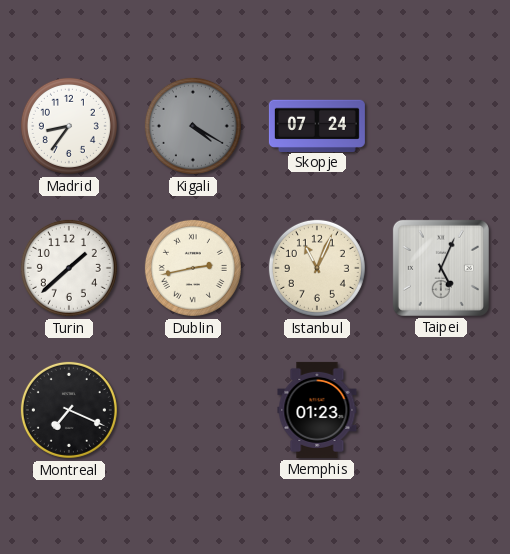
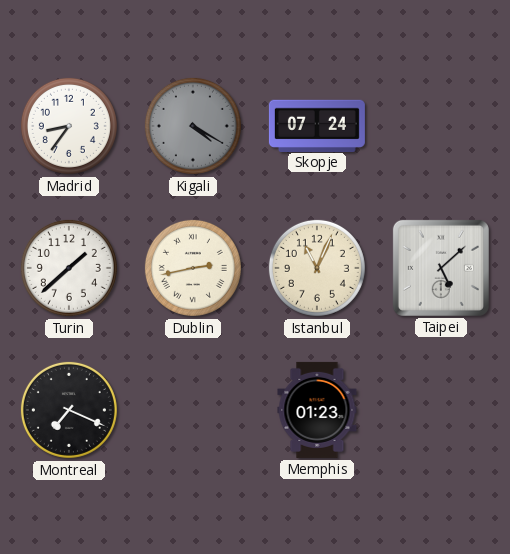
Taipei: 5:04 -> 5:08 (441, 268)
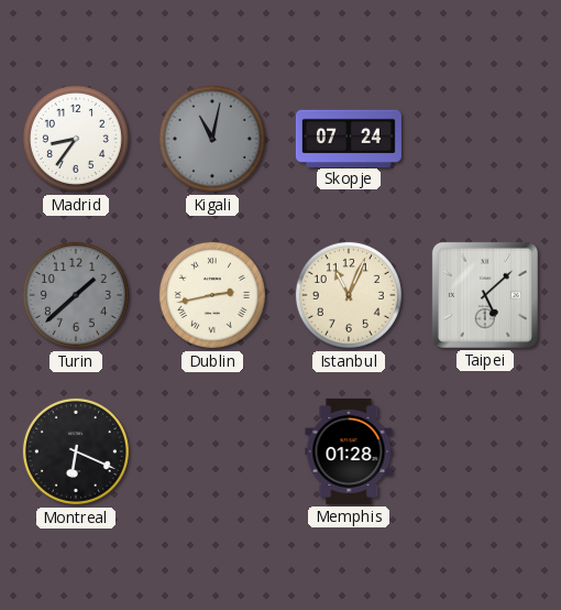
Kigali: 4:20 -> 11:02 (212, 139)
Turin dial: white -> grey (76, 295)
Montreal: 7:19 -> 6:19 (76, 451)
Memphis: 01:23 -> 01:28 (349, 451)
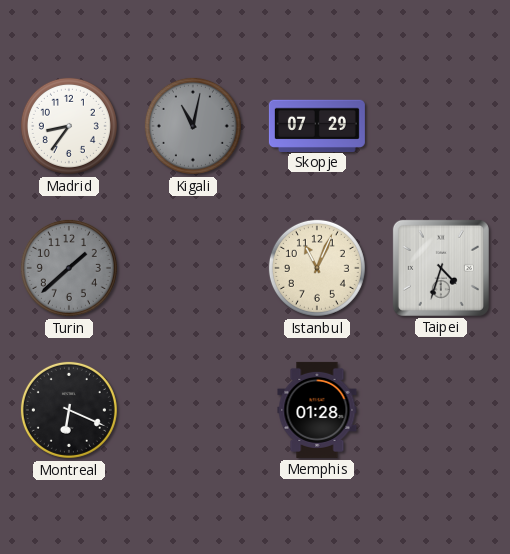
Skopje: 07:24 -> 07:29 (317, 125)
Dublin: 2:43 -> none (212, 295)
Taipei: 5:08 -> 4:33 (441, 268)
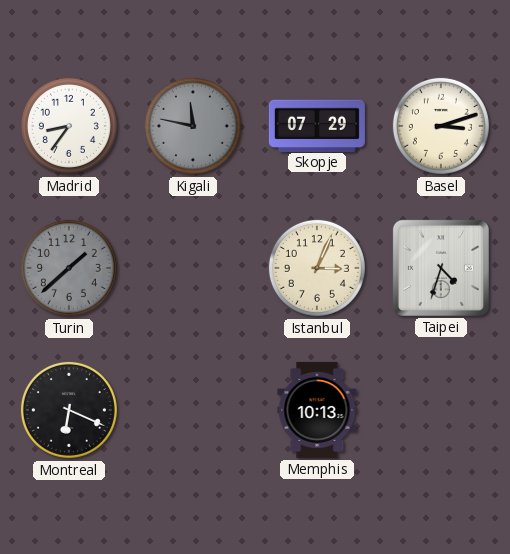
Kigali: 11:02 -> 11:47 (193, 126)
Basel: none -> 3:12 (441, 126)
Istanbul: 11:04 -> 3:04 (317, 268)
Memphis: 01:28 -> 10:13 (317, 410)
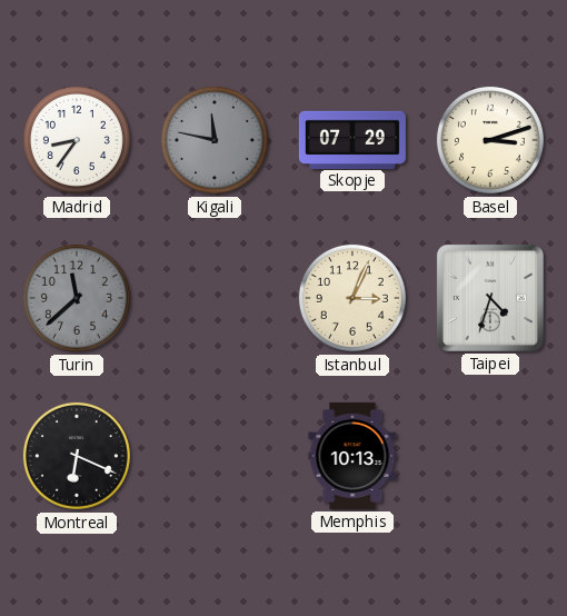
Turin: 1:38 -> 11:38 (77, 298)
